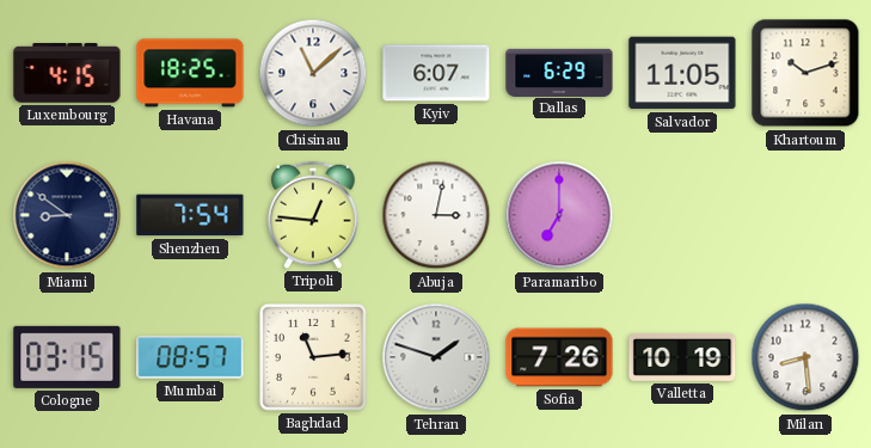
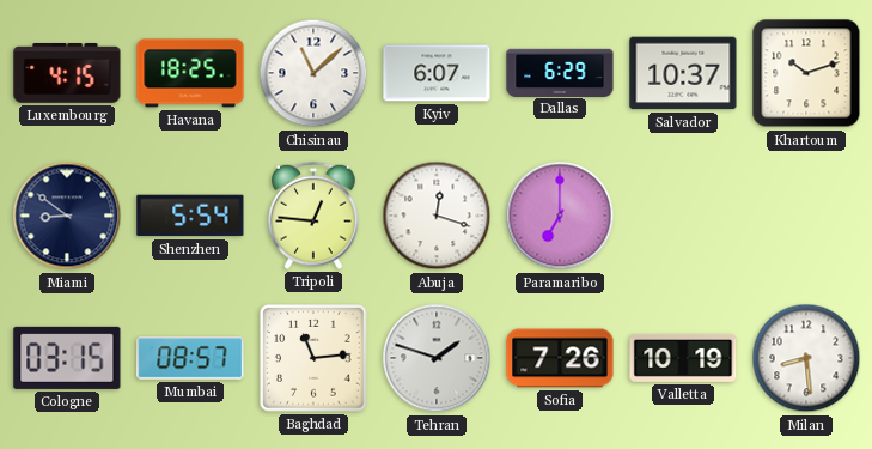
Salvador: 11:05 -> 10:37 (683, 73)
Shenzhen: 7:54 -> 5:54 (190, 216)
Abuja: 3:02 -> 12:18 (437, 216)
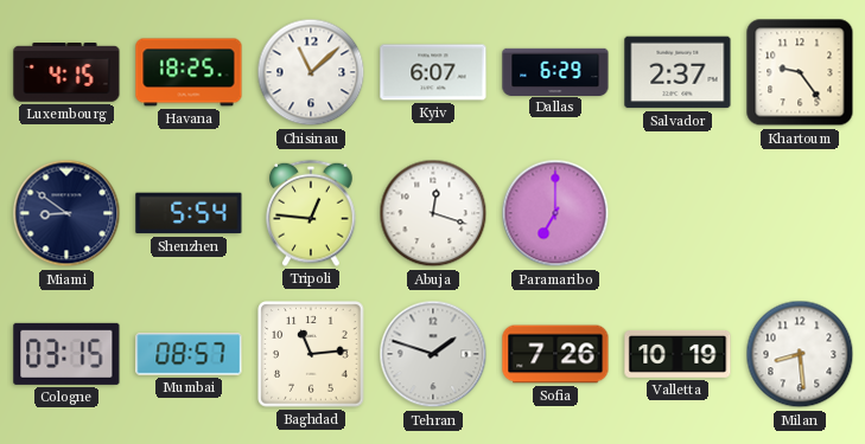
Salvador: 10:37 -> 2:37 (678, 72)
Khartoum: 10:12 -> 9:24 (800, 72)
